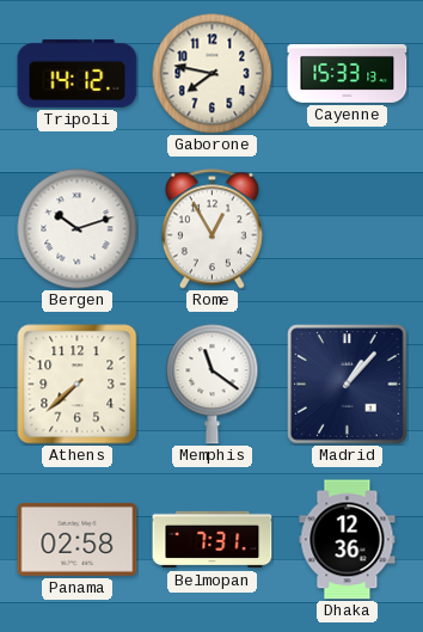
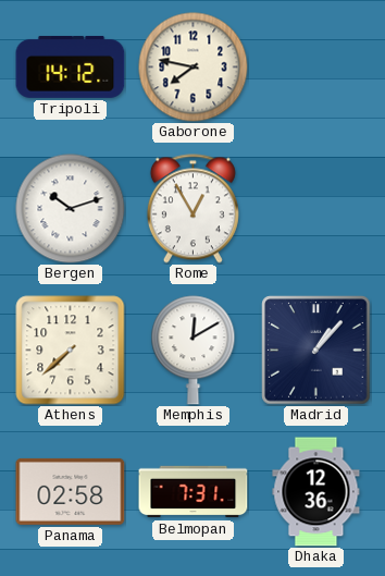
Cayenne: 15:33 -> none (348, 73)
Memphis: 11:21 -> 12:10 (194, 351)
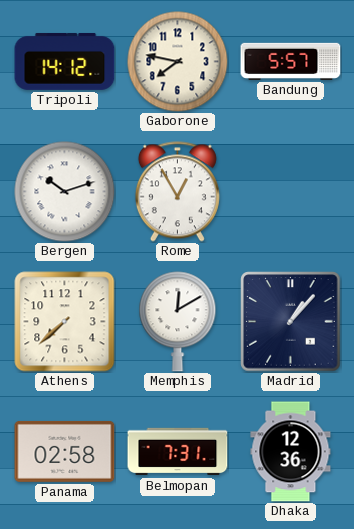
Bandung: none -> 5:57 (291, 61)
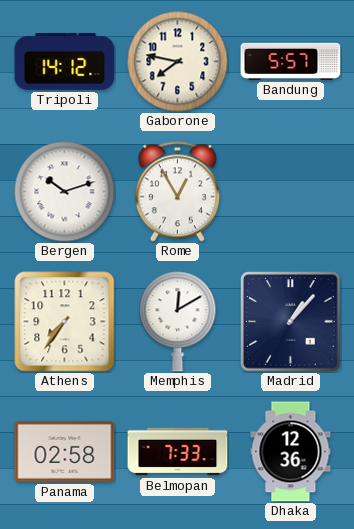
Athens: 7:38 -> 7:36 (65, 322)
Belmopan: 7:31 -> 7:33 (178, 452)
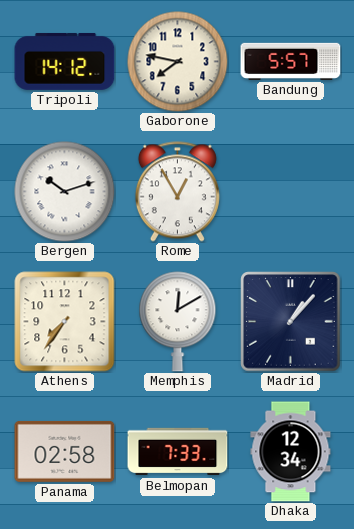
Dhaka: 12:36 -> 12:34 (291, 452)
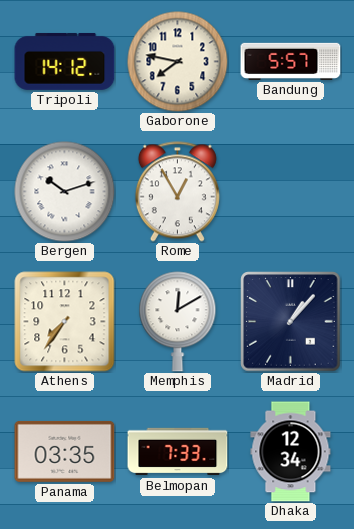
Panama: 02:58 -> 03:35 (65, 451)
